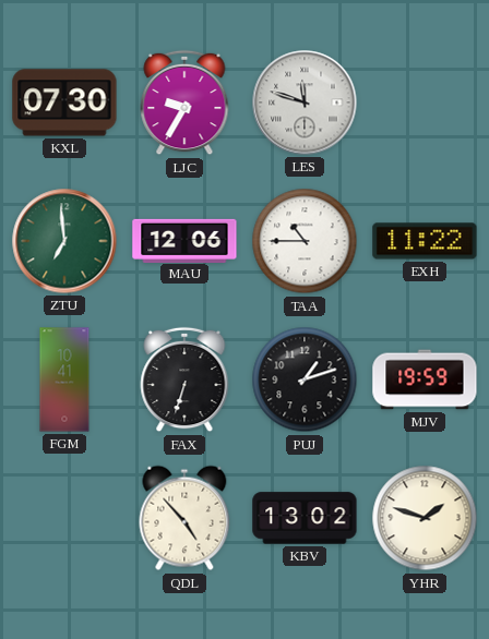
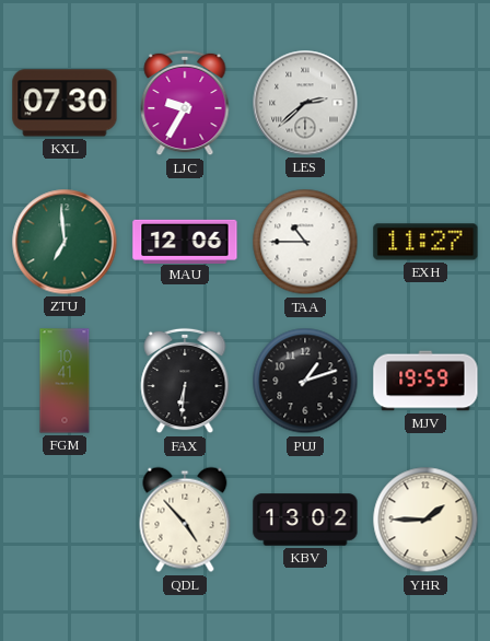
LES: 11:48 -> 2:38 (305, 103)
EXH: 11:22 -> 11:27 (425, 242)
FAX: 6:33 -> 6:31 (185, 381)
YHR: 1:48 -> 1:45 (425, 520)
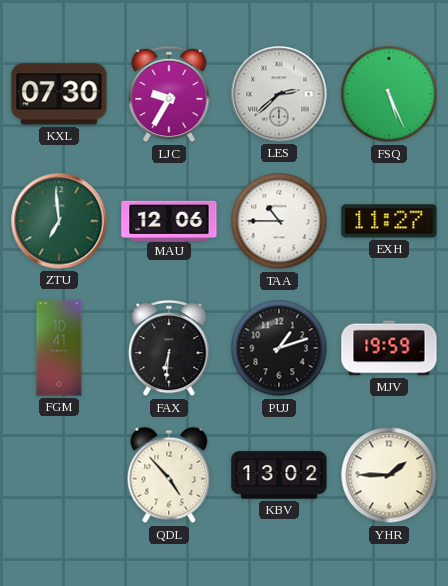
FSQ: none -> 5:26 (389, 94)
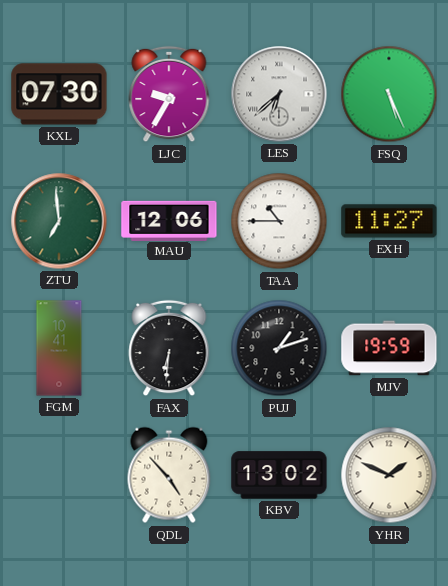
LES: 2:38 -> 6:38 (279, 94)
YHR: 1:45 -> 1:49 (389, 475)
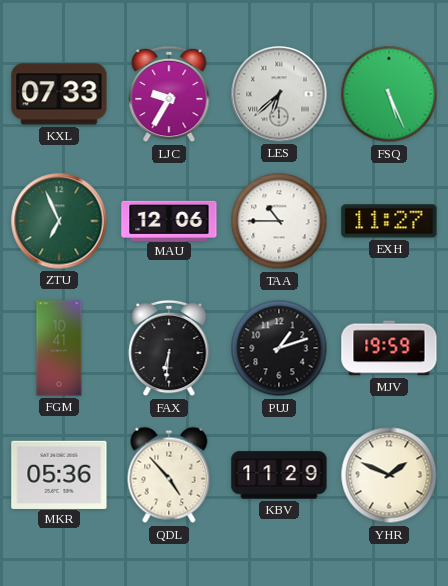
KXL: 07:30 -> 07:33 (59, 94)
ZTU: 6:59 -> 6:56 (59, 221)
MKR: none -> 05:36 (59, 474)
KBV: 13:02 -> 11:29 (279, 475)
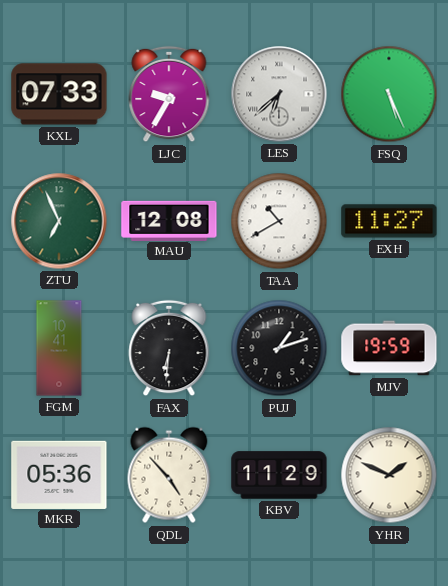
MAU: 12:06 -> 12:08 (169, 220)
TAA: 10:45 -> 10:40 (279, 221)
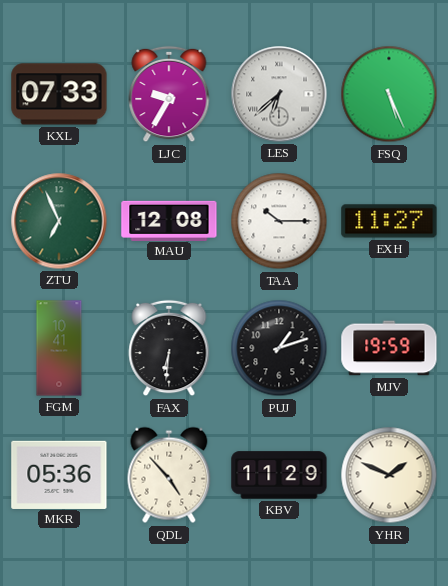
TAA: 10:40 -> 10:15 (279, 221)
